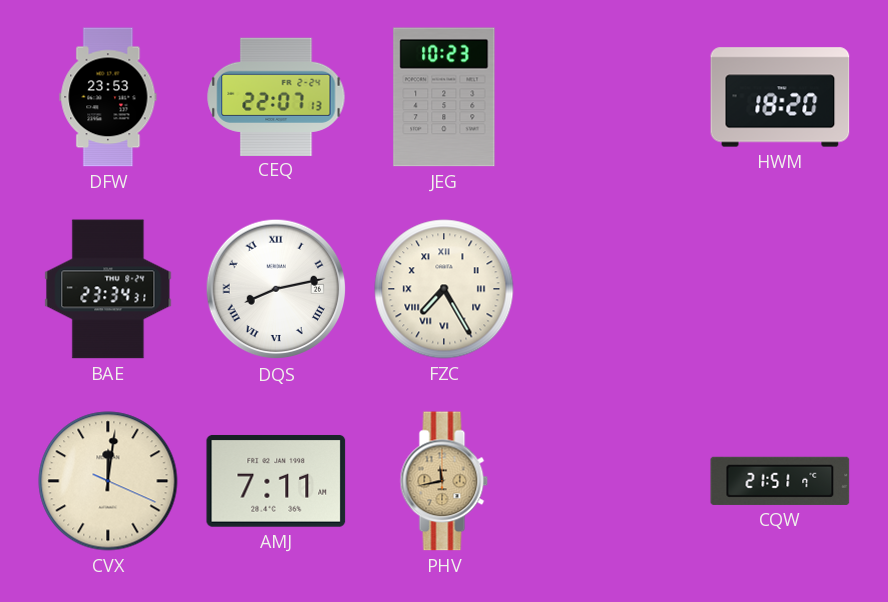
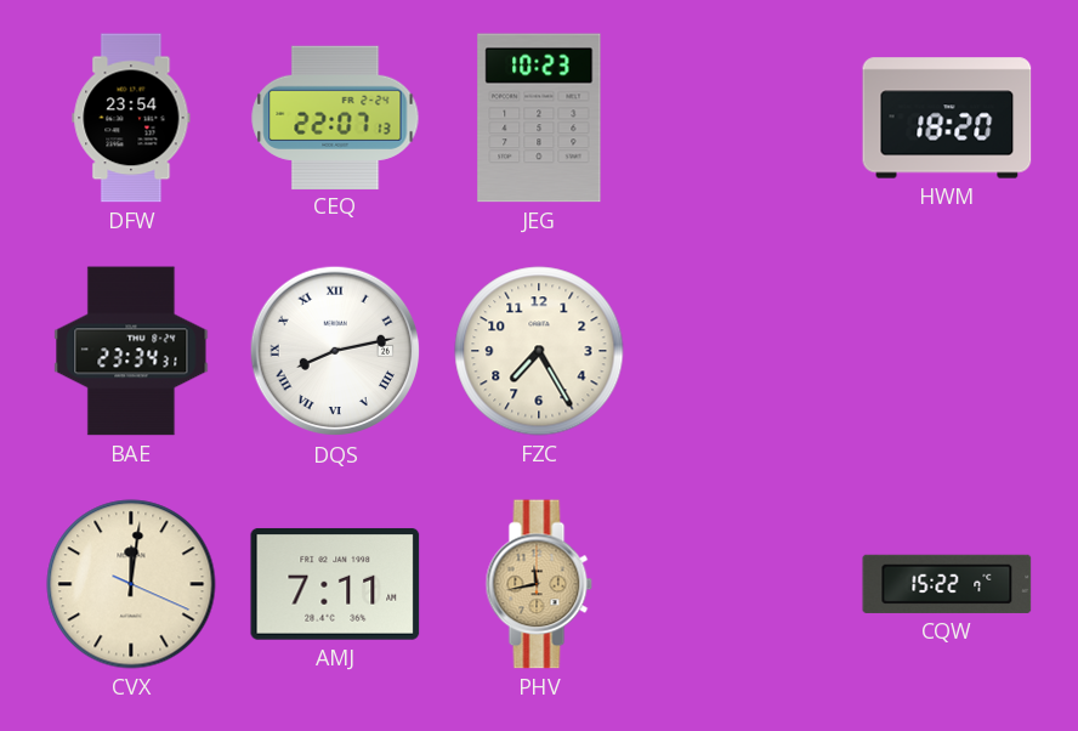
DFW: 23:53 -> 23:54 (131, 118)
FZC numerals: Roman -> Arabic (539, 351)
CQW: 21:51 -> 15:22 (947, 584)
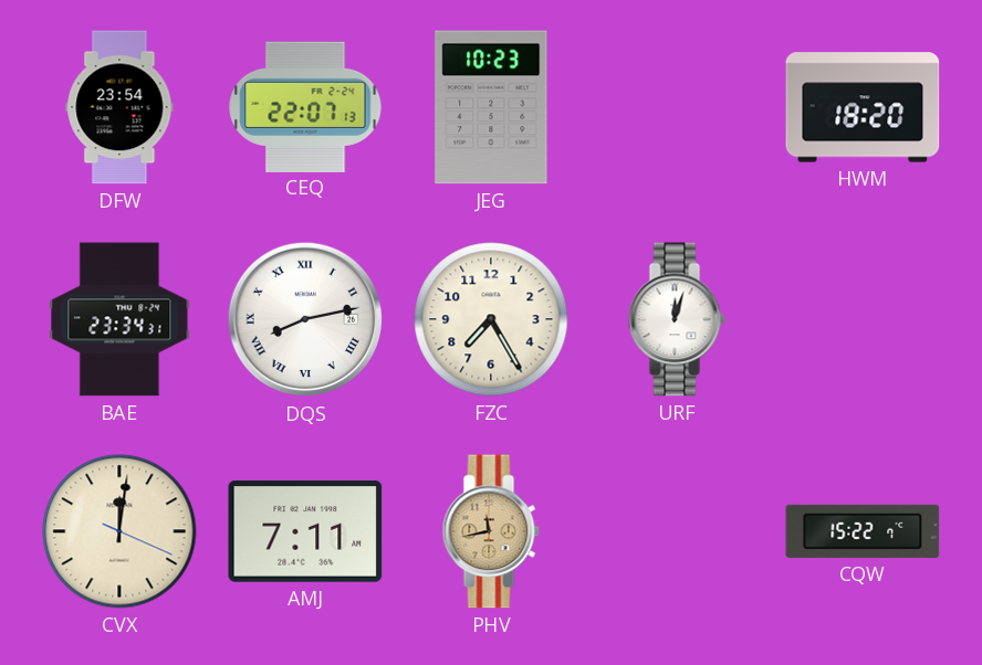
URF: none -> 12:03 (677, 319)
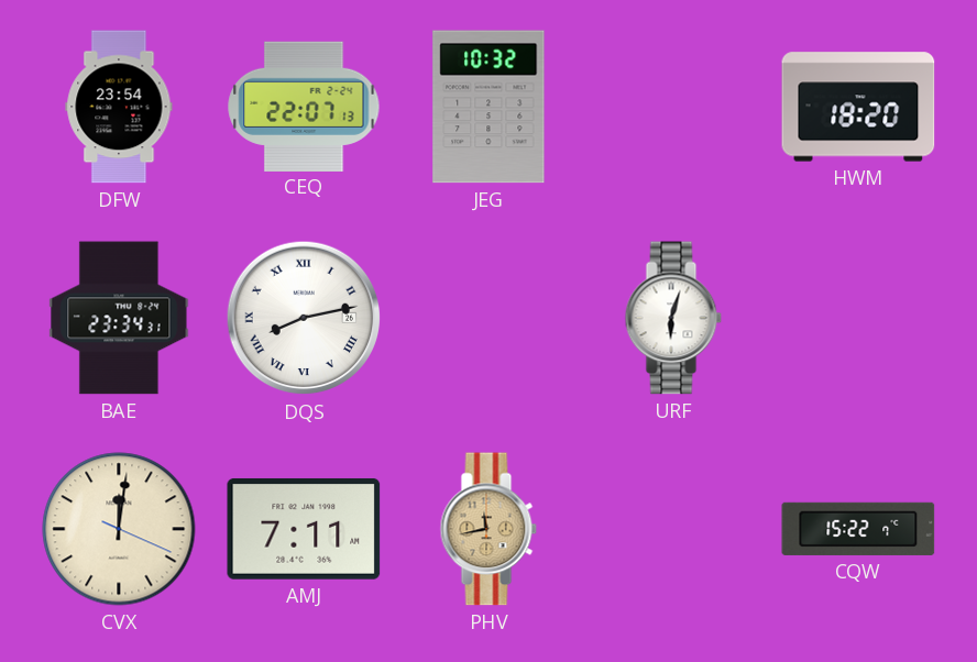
JEG: 10:23 -> 10:32 (488, 107)
FZC: 7:25 -> none (491, 319)
URF: 12:03 -> 6:03 (673, 318)
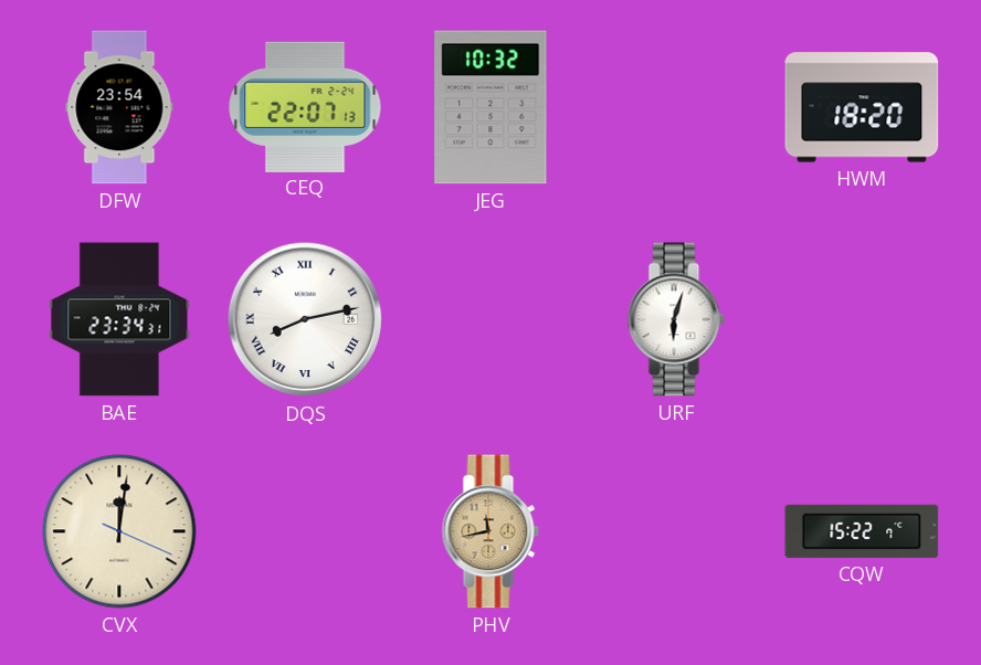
AMJ: 7:11 -> none (304, 529)
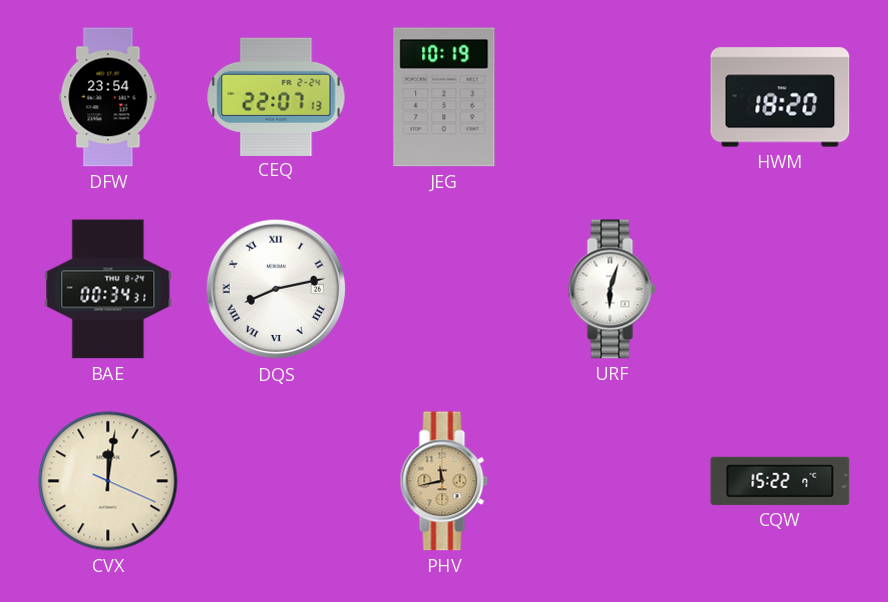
JEG: 10:32 -> 10:19 (444, 97)
BAE: 23:34 -> 00:34 (108, 289)
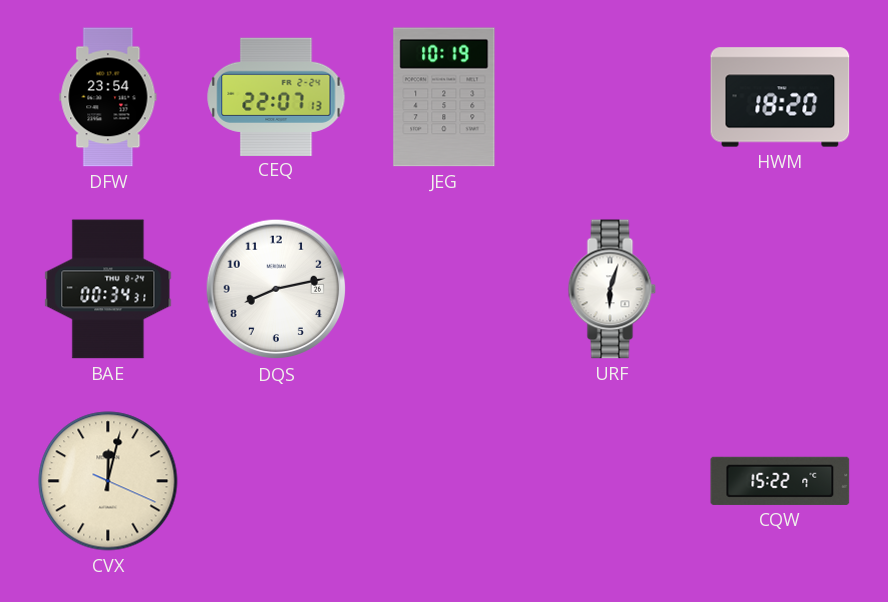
DQS numerals: Roman -> Arabic (276, 289)
CVX: 12:01 -> 12:02 (108, 481)
PHV: 11:43 -> none (444, 481)
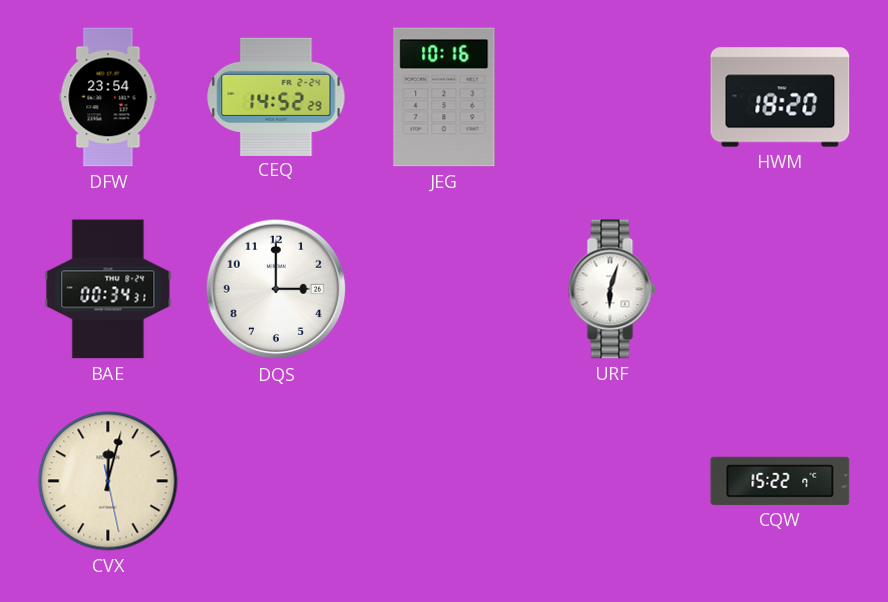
CEQ: 22:07 -> 14:52 (276, 96)
JEG: 10:19 -> 10:16 (444, 97)
DQS: 8:13 -> 3:00 (276, 289)
CVX: 12:02:19 -> 12:02:28 (108, 481)
